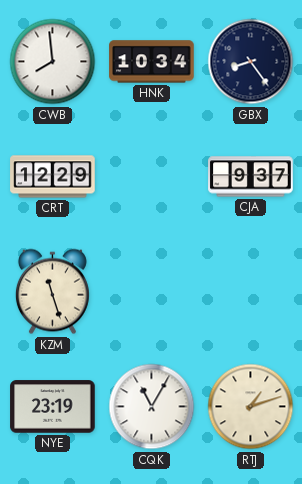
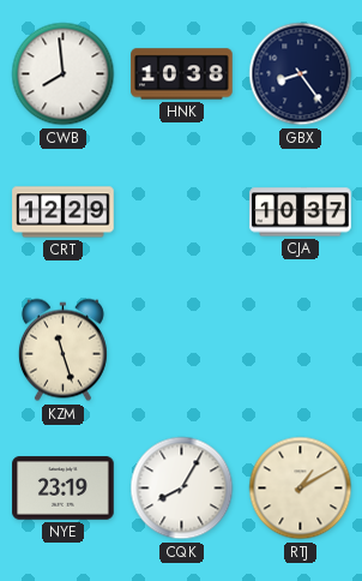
HNK: 10:34 -> 10:38 (182, 74)
CJA: 9:37 -> 10:37 (301, 212)
CQK: 11:05 -> 8:05 (182, 489)
RTJ: 1:12 -> 1:10 (301, 489)
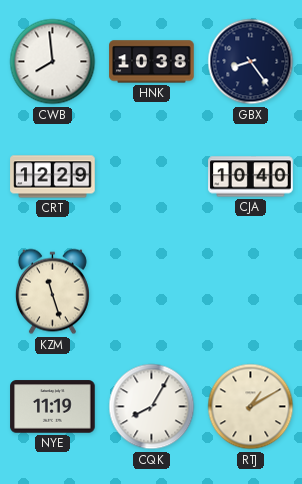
CJA: 10:37 -> 10:40 (251, 177)
NYE: 23:19 -> 11:19 (53, 407)
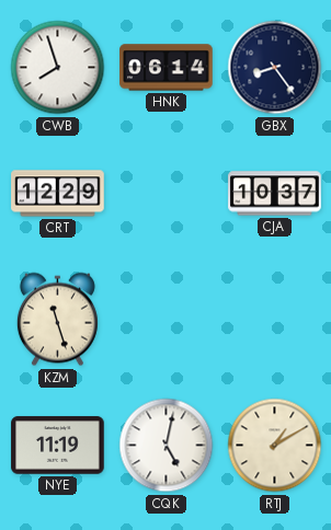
CWB: 7:59 -> 7:57 (58, 68)
HNK: 10:38 -> 06:14 (167, 68)
CJA: 10:40 -> 10:37 (275, 194)
CQK: 8:05 -> 5:02 (167, 446)
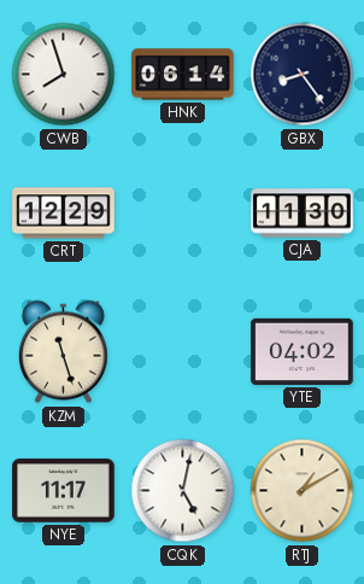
CJA: 10:37 -> 11:30 (303, 214)
YTE: none -> 04:02 (303, 351)
NYE: 11:19 -> 11:17 (64, 491)
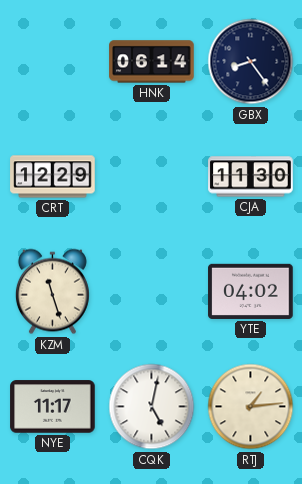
CWB: 7:57 -> none (64, 75)
RTJ: 1:10 -> 1:14 (251, 407)
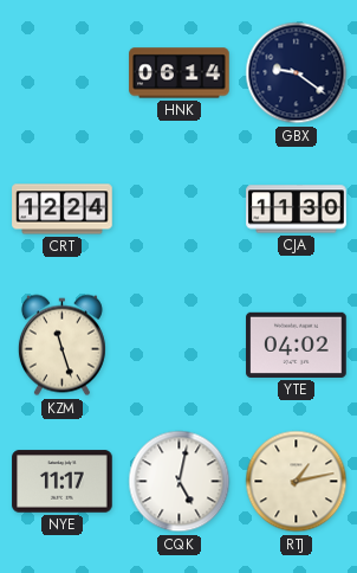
GBX: 8:24 -> 9:21 (297, 73)
CRT: 12:29 -> 12:24 (63, 210)
RTJ: 1:14 -> 1:13 (297, 482)
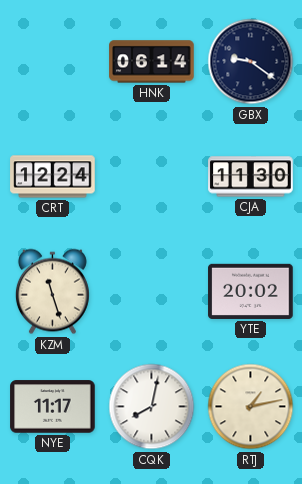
YTE: 04:02 -> 20:02 (251, 291)
CQK: 5:02 -> 8:02 (152, 407)
